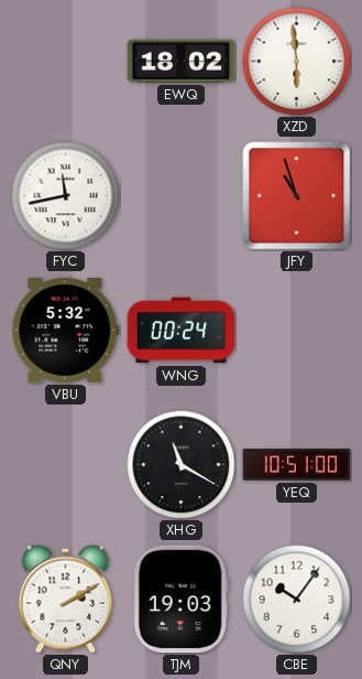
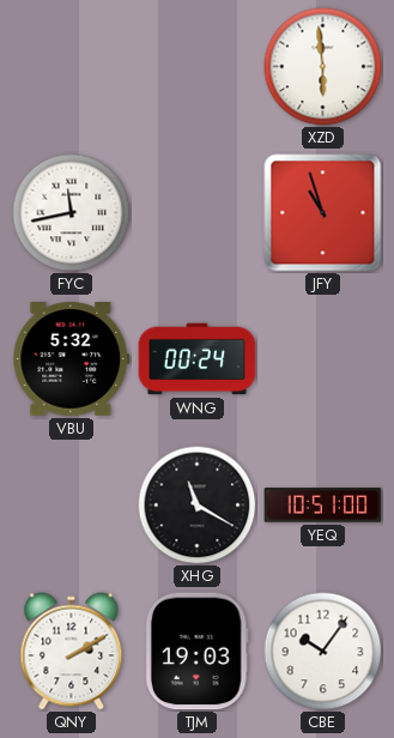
EWQ: 18:02 -> none (182, 61)
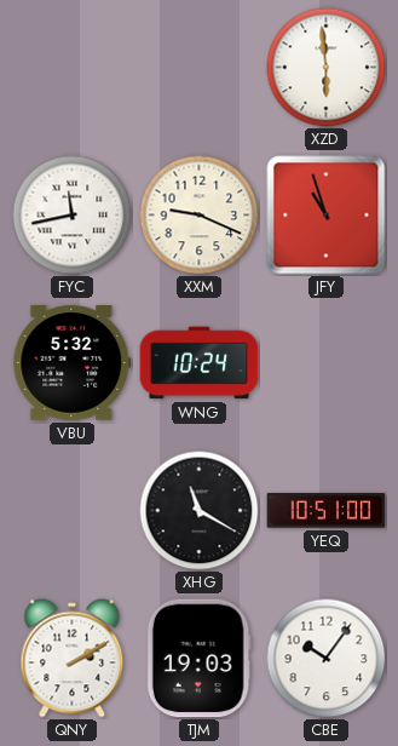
XXM: none -> 9:19 (200, 216)
WNG: 00:24 -> 10:24 (200, 363)
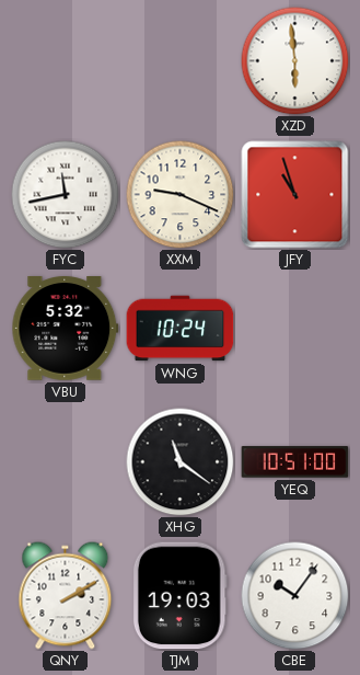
XHG: 11:20 -> 11:21 (181, 462)
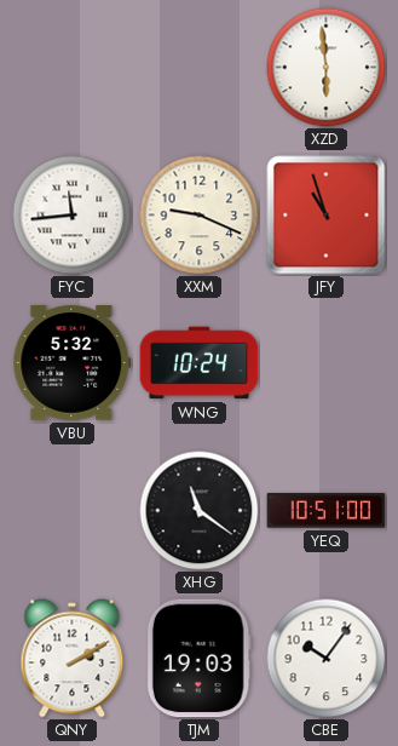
FYC: 11:43 -> 11:44 (73, 216)
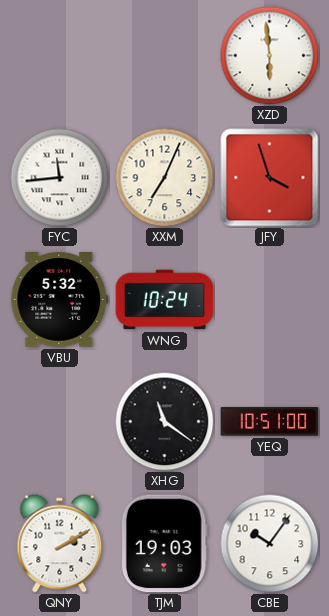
XXM: 9:19 -> 7:04 (165, 178)
JFY: 10:57 -> 3:57 (270, 178)
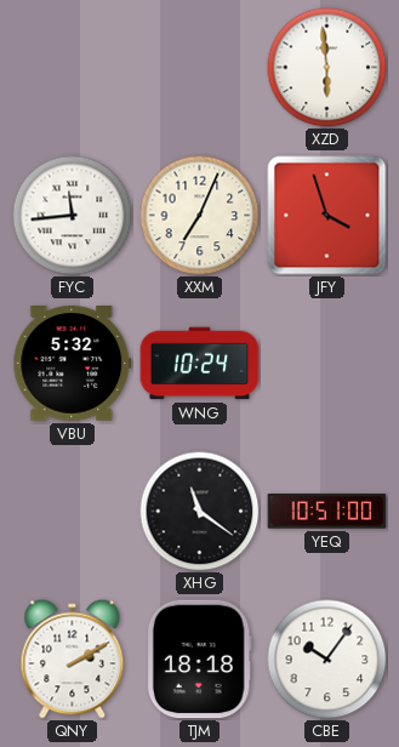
TJM: 19:03 -> 18:18 (199, 660)
